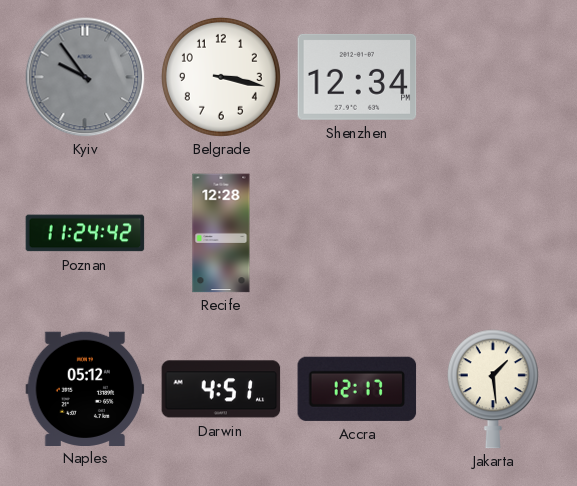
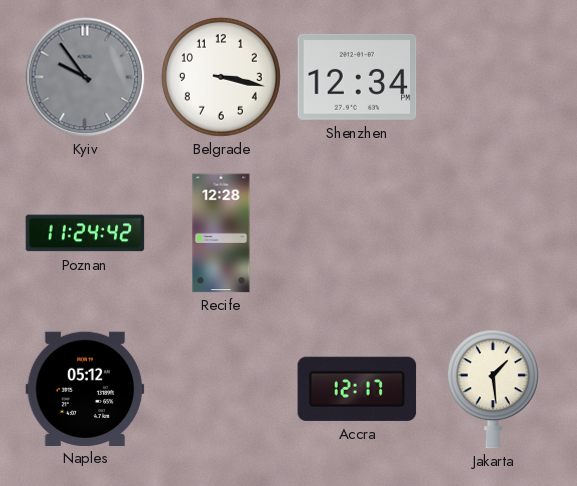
Darwin: 4:51 -> none (221, 389)
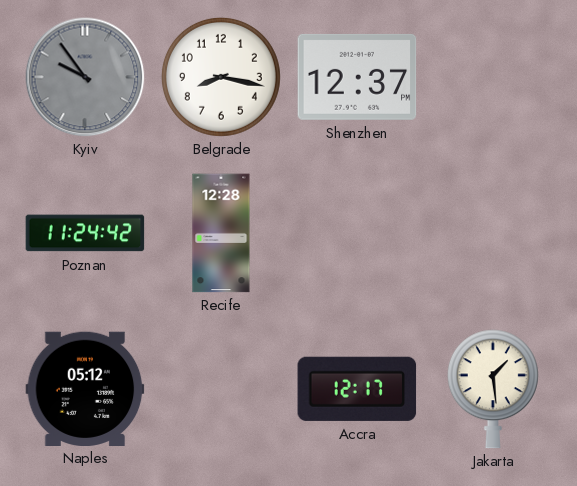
Belgrade: 3:17 -> 8:17 (221, 77)
Shenzhen: 12:34 -> 12:37 (357, 77)
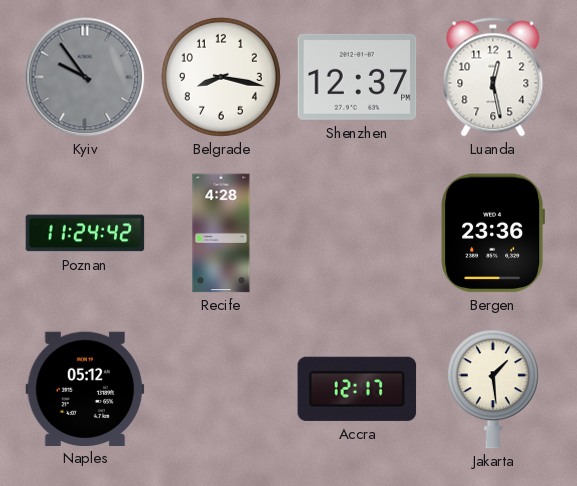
Luanda: none -> 12:28 (493, 77)
Recife: 12:28 -> 4:28 (221, 233)
Bergen: none -> 23:36 (492, 233)
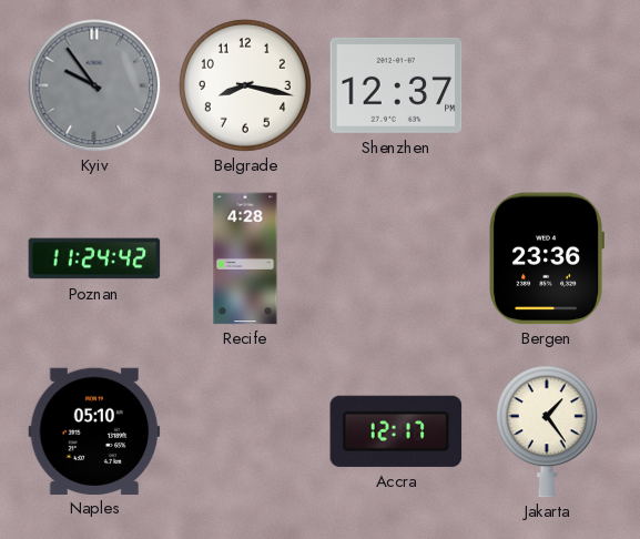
Luanda: 12:28 -> none (493, 77)
Naples: 05:12 -> 05:10 (94, 430)
Jakarta: 1:29 -> 1:24 (547, 431)
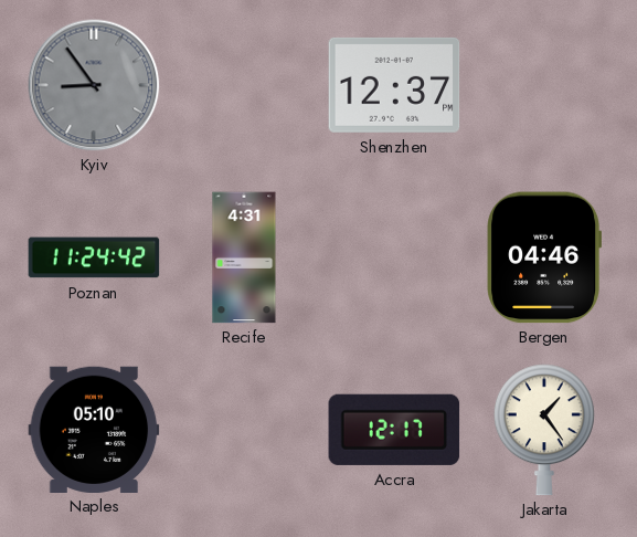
Kyiv: 9:54 -> 8:54 (94, 85)
Belgrade: 8:17 -> none (245, 85)
Recife: 4:28 -> 4:31 (244, 257)
Bergen: 23:36 -> 04:46 (543, 257)
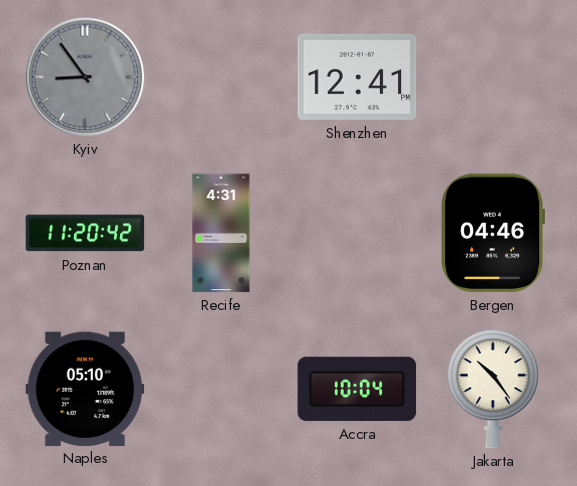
Shenzhen: 12:37 -> 12:41 (357, 77)
Poznan: 11:24 -> 11:20 (85, 233)
Accra: 12:17 -> 10:04 (357, 389)
Jakarta: 1:24 -> 10:24 (493, 389)
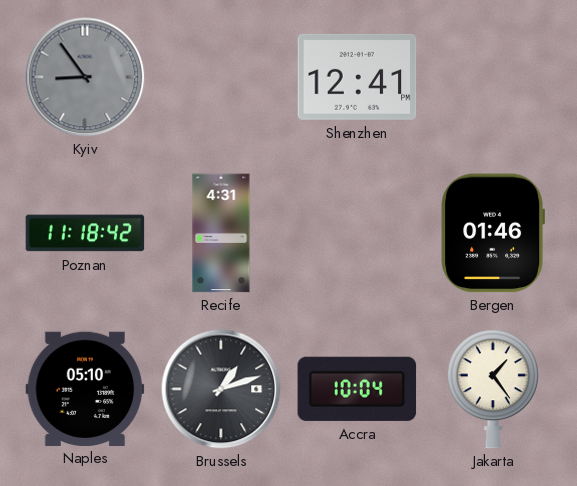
Poznan: 11:20 -> 11:18 (85, 233)
Bergen: 04:46 -> 01:46 (492, 233)
Brussels: none -> 1:12 (221, 389)
Jakarta: 10:24 -> 1:24 (493, 389)
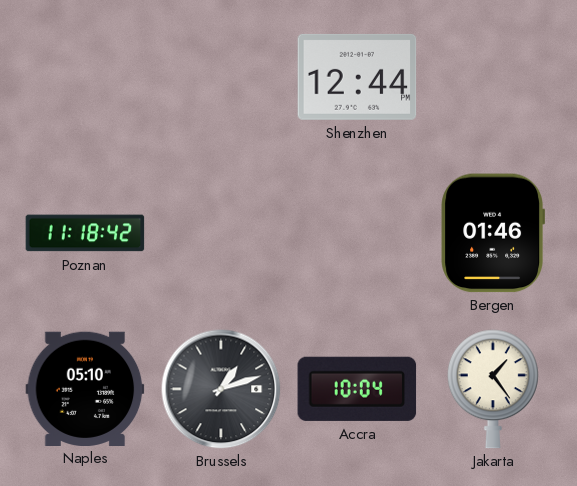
Kyiv: 8:54 -> none (85, 77)
Shenzhen: 12:41 -> 12:44 (357, 77)
Recife: 4:31 -> none (221, 233)
